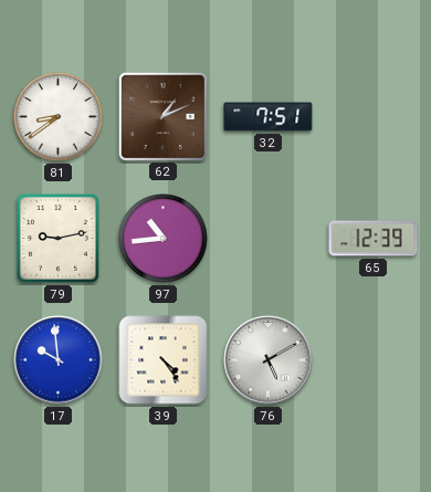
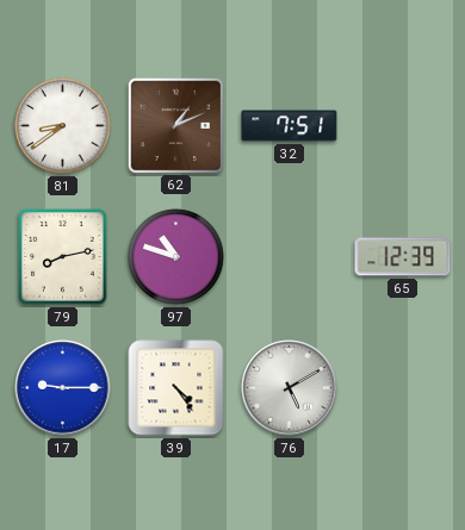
79: 9:13 -> 8:13 (63, 257)
97: 10:44 -> 10:48 (176, 257)
17: 9:59 -> 9:15 (63, 388)
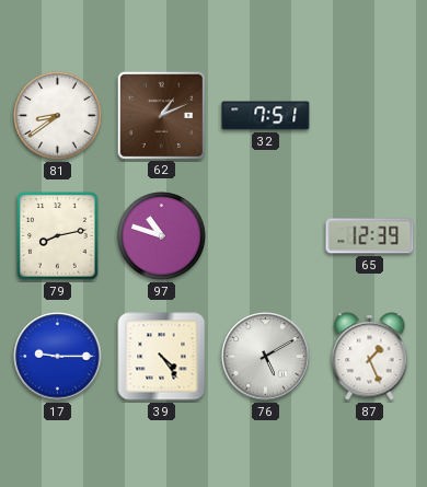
87: none -> 1:26 (370, 357)
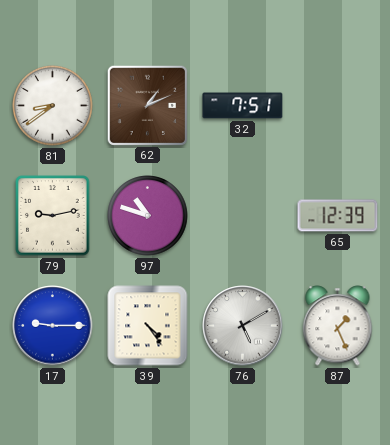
79: 8:13 -> 9:13 (53, 216)
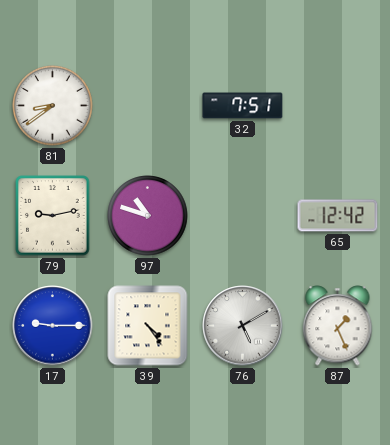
62: 1:11 -> none (147, 105)
65: 12:39 -> 12:42 (338, 216)
